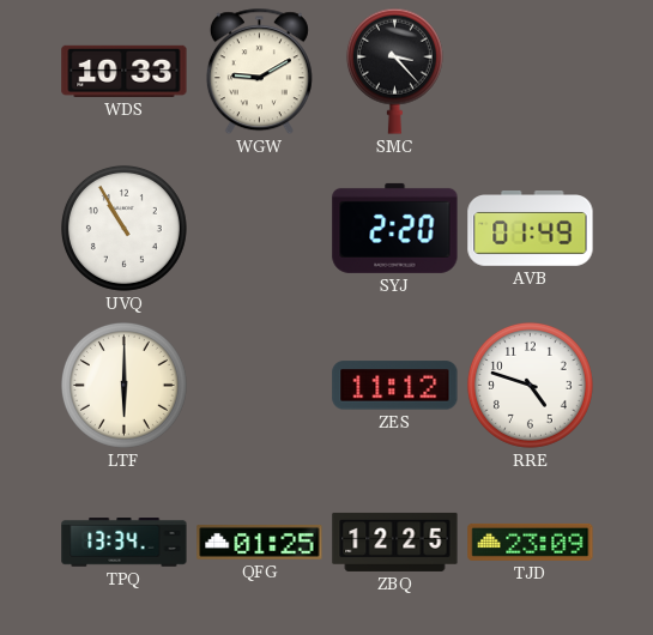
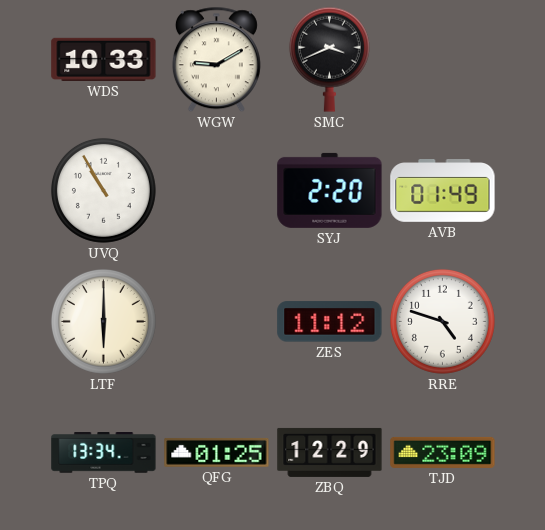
SMC: 3:23 -> 3:41 (329, 59)
ZBQ: 12:25 -> 12:29 (330, 452)
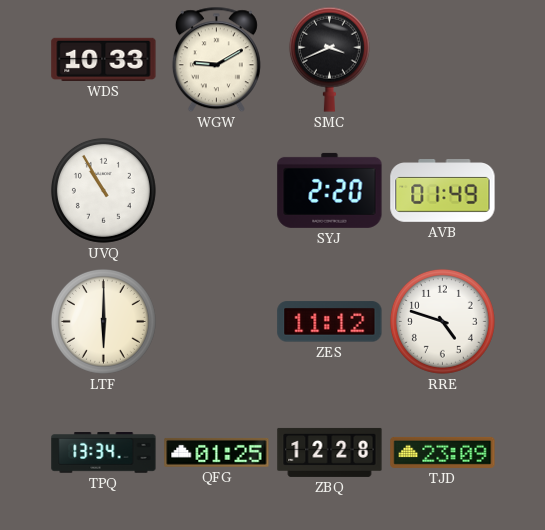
ZBQ: 12:29 -> 12:28 (330, 452)
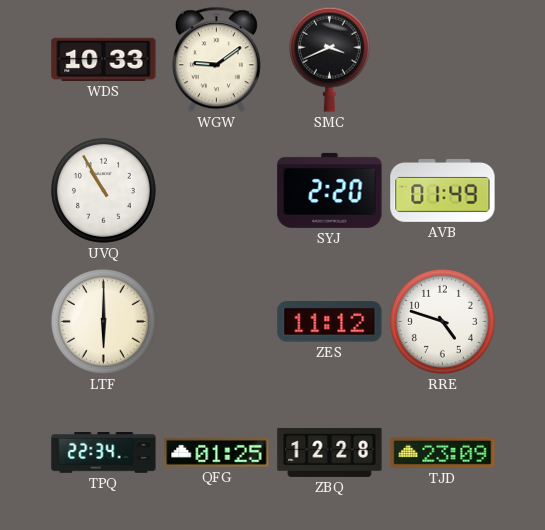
WGW: 9:10 -> 9:09 (216, 60)
TPQ: 13:34 -> 22:34 (104, 453)
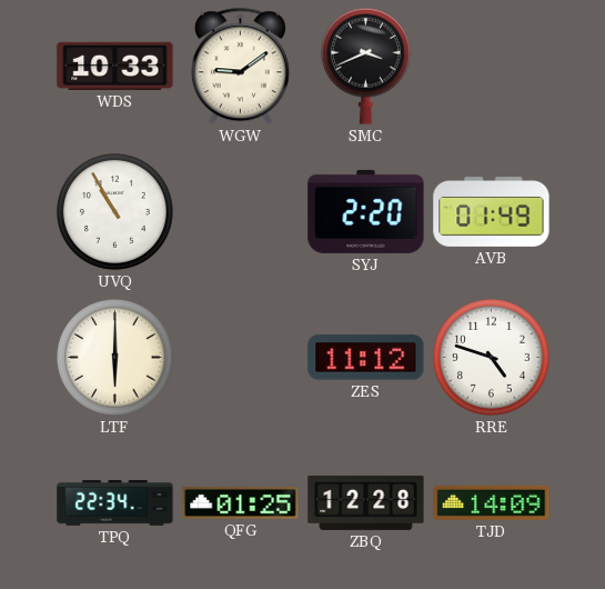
TJD: 23:09 -> 14:09 (492, 502)
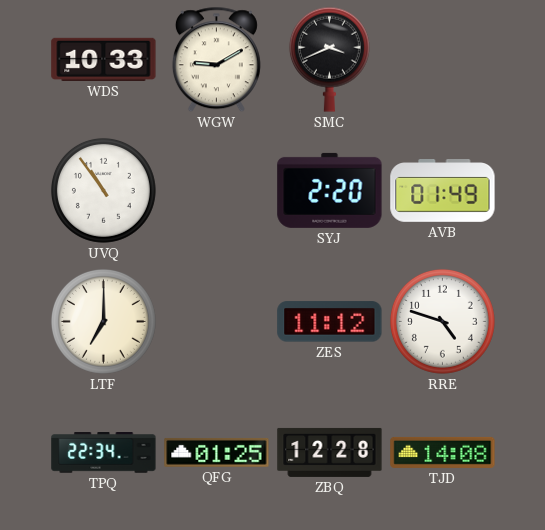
WGW: 9:09 -> 9:10 (216, 60)
UVQ: 10:55 -> 10:54 (103, 190)
LTF: 6:00 -> 7:00 (103, 321)
TJD: 14:09 -> 14:08 (443, 452)
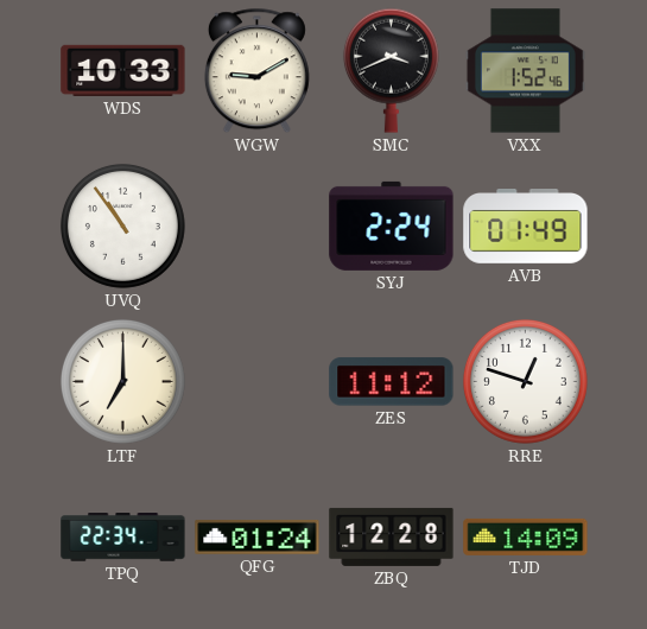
VXX: none -> 1:52 (525, 71)
SYJ: 2:20 -> 2:24 (392, 225)
RRE: 4:48 -> 12:48 (525, 381)
QFG: 01:25 -> 01:24 (258, 536)
TJD: 14:08 -> 14:09 (526, 536)
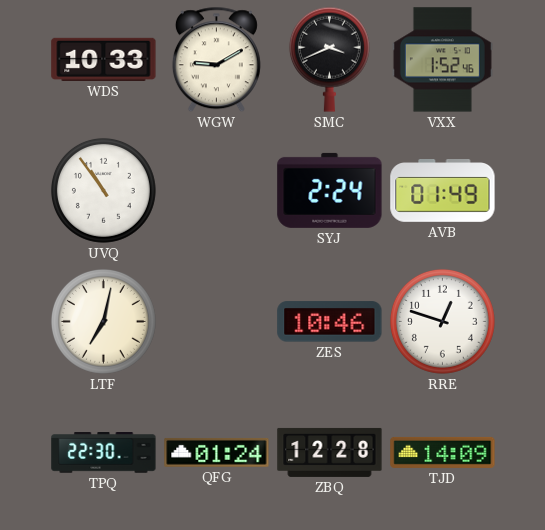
LTF: 7:00 -> 7:02 (103, 321)
ZES: 11:12 -> 10:46 (330, 322)
TPQ: 22:34 -> 22:30 (104, 453)
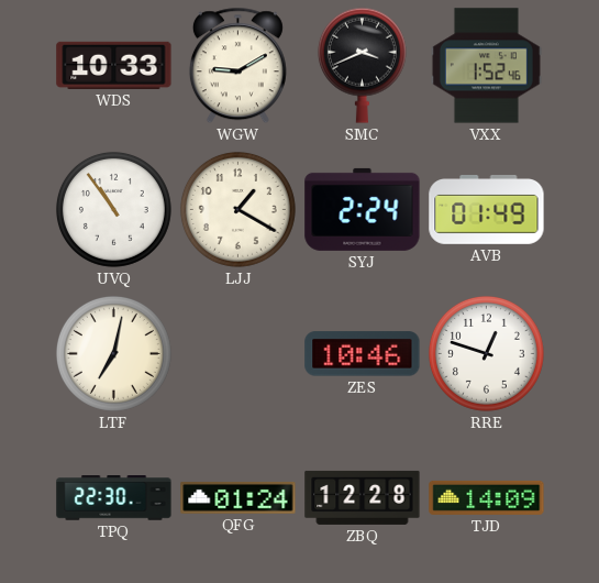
LJJ: none -> 1:20 (237, 209)
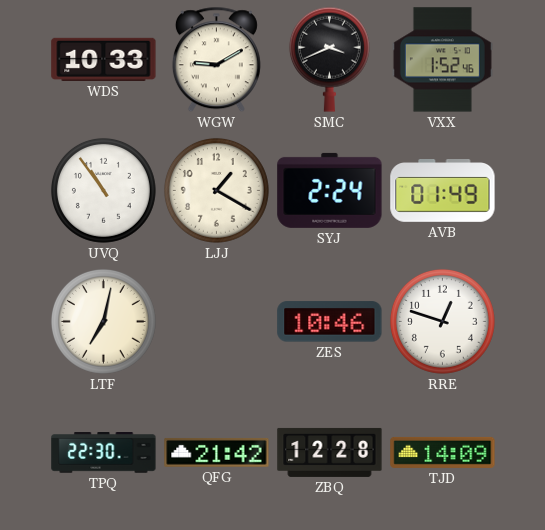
QFG: 01:24 -> 21:42 (217, 452)
